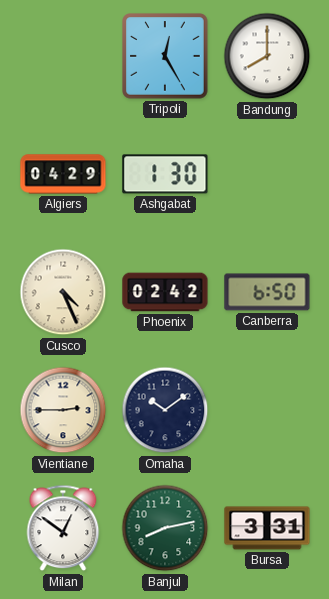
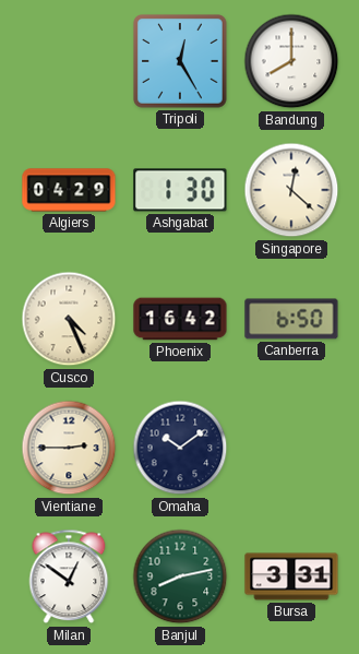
Singapore: none -> 12:22 (291, 190)
Phoenix: 02:42 -> 16:42 (180, 319)
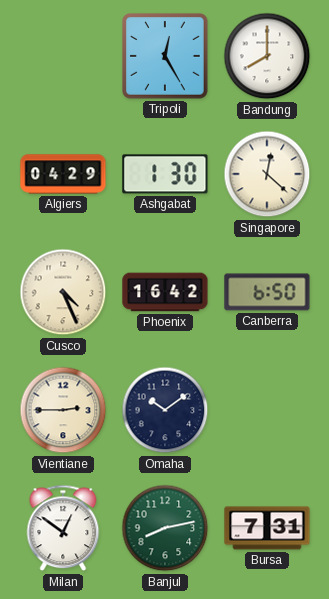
Bursa: 3:31 -> 7:31 (267, 528)
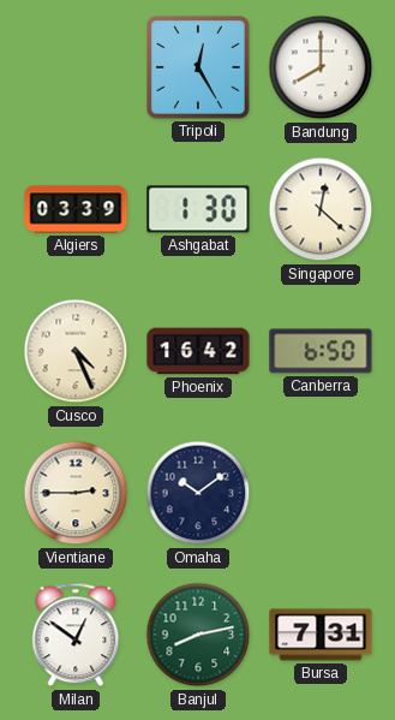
Algiers: 04:29 -> 03:39 (76, 209)
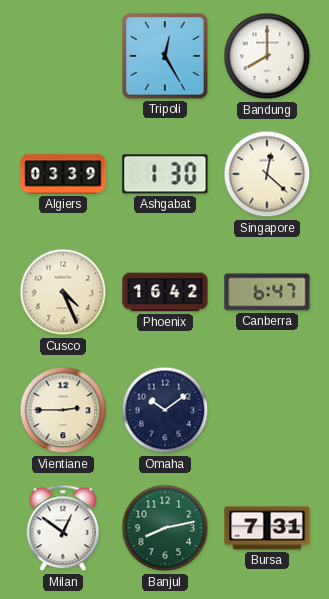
Canberra: 6:50 -> 6:47 (267, 292)
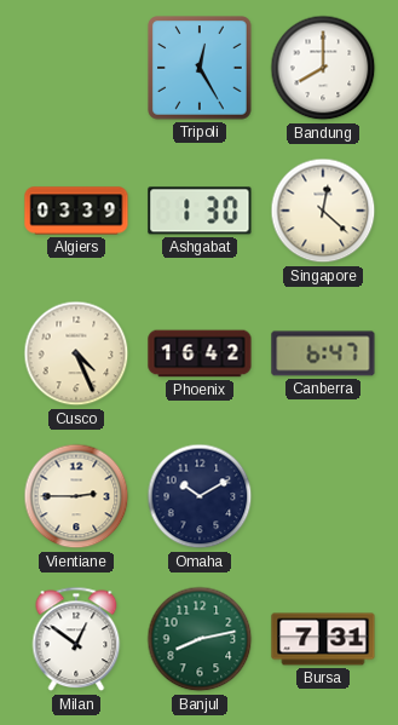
Omaha: 10:09 -> 10:10 (200, 496)
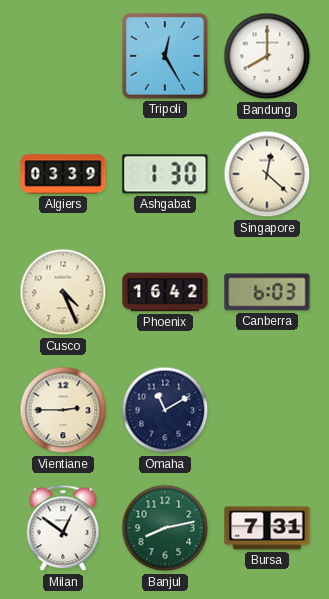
Canberra: 6:47 -> 6:03 (267, 292)
Omaha: 10:10 -> 11:10 (165, 410)
